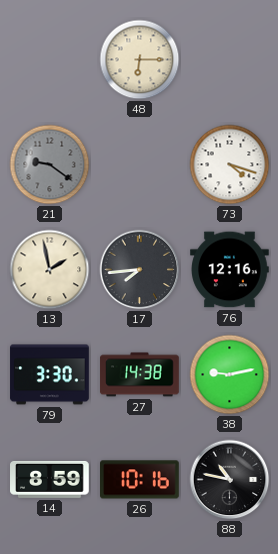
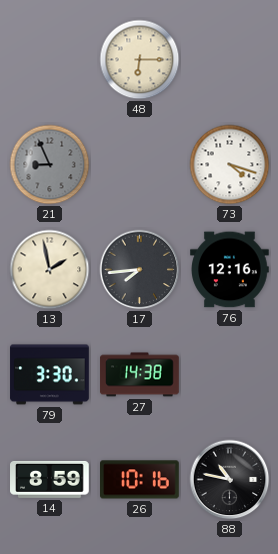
21: 9:21 -> 8:56 (50, 165)
38: 9:13 -> none (230, 375)
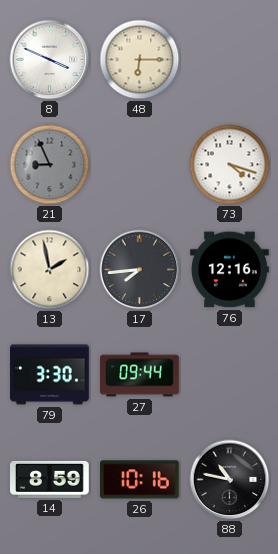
8: none -> 3:49 (50, 60)
27: 14:38 -> 09:44 (140, 375)
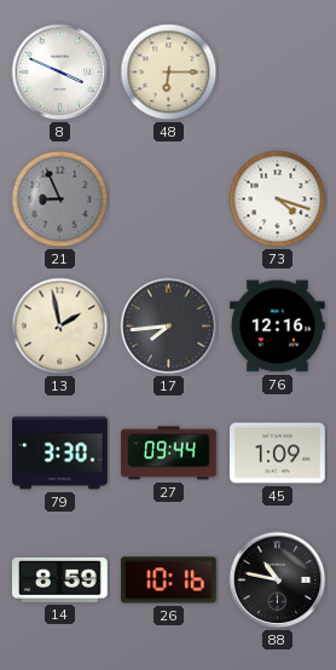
45: none -> 1:09 (278, 454)
